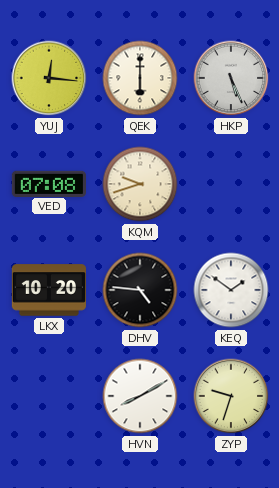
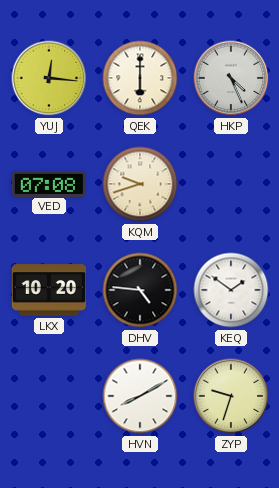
HKP: 5:26 -> 4:26 (231, 78)
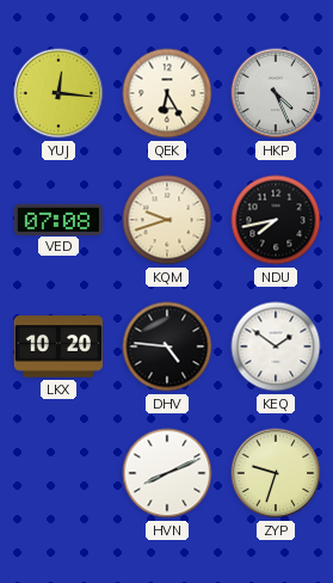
QEK: 6:00 -> 6:25 (167, 93)
NDU: none -> 7:43 (276, 220)
HVN: 8:10 -> 8:11 (167, 473)
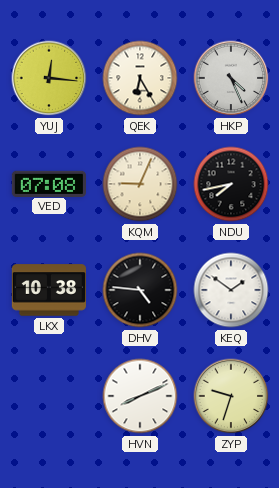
KQM: 9:42 -> 9:04 (140, 184)
LKX: 10:20 -> 10:38 (48, 290)
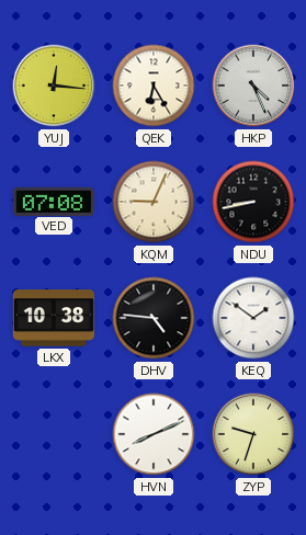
NDU: 7:43 -> 8:43 (253, 202)
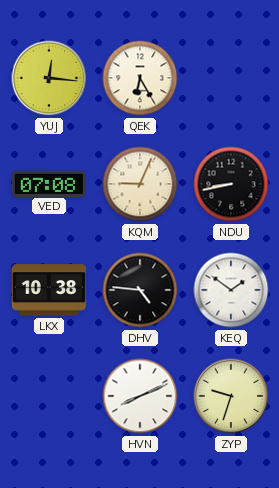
HKP: 4:26 -> none (253, 86)
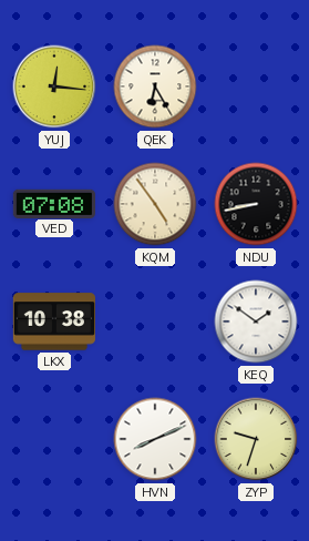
KQM: 9:04 -> 4:54 (155, 204)
DHV: 4:46 -> none (140, 290)
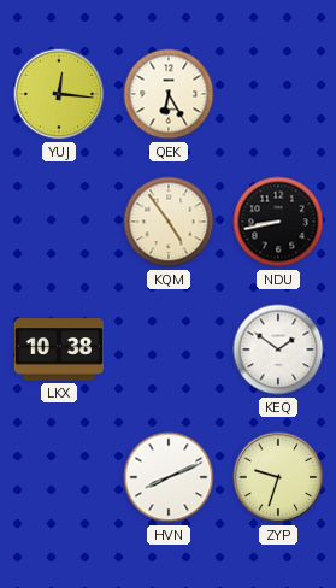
VED: 07:08 -> none (53, 203)
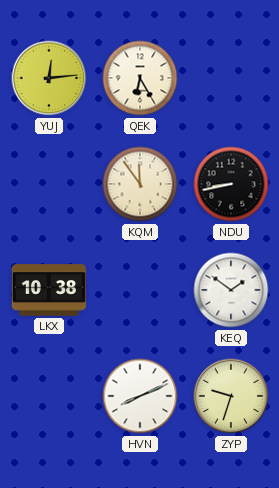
YUJ: 12:16 -> 12:14 (49, 78)
KQM: 4:54 -> 11:54 (140, 184)
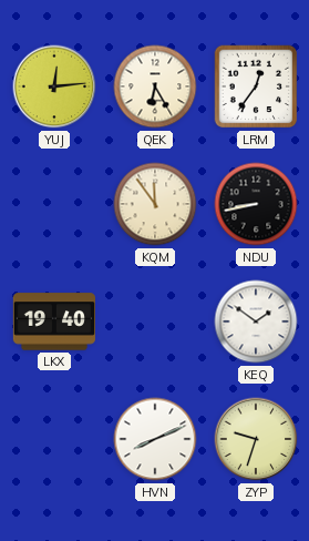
LRM: none -> 12:36 (256, 86)
LKX: 10:38 -> 19:40 (53, 321)
